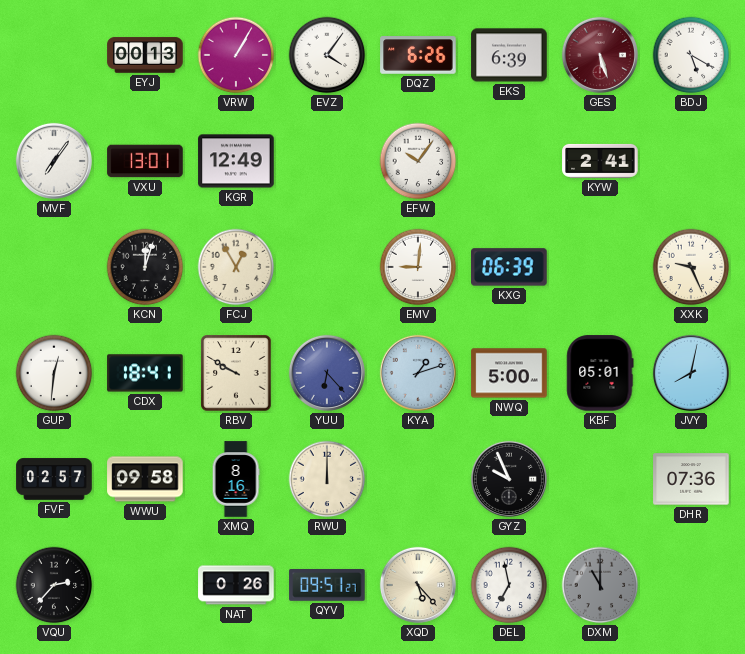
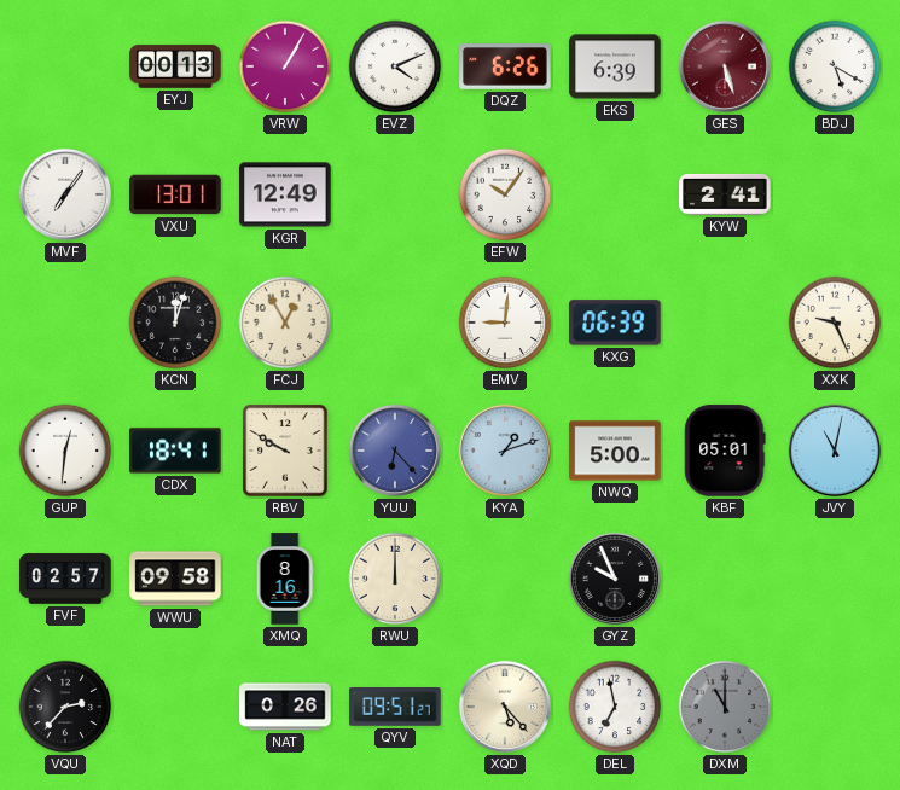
EVZ: 4:06 -> 4:11 (395, 66)
JVY: 8:02 -> 11:02 (835, 451)
DHR: 07:36 -> none (691, 479)
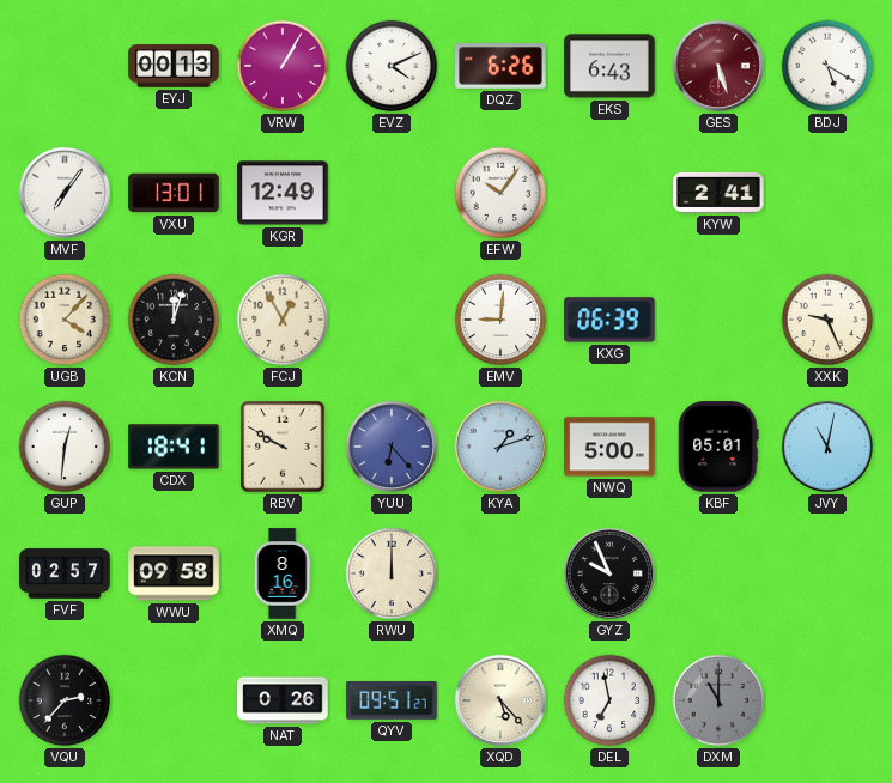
EKS: 6:39 -> 6:43 (609, 66)
UGB: none -> 4:07 (65, 320)
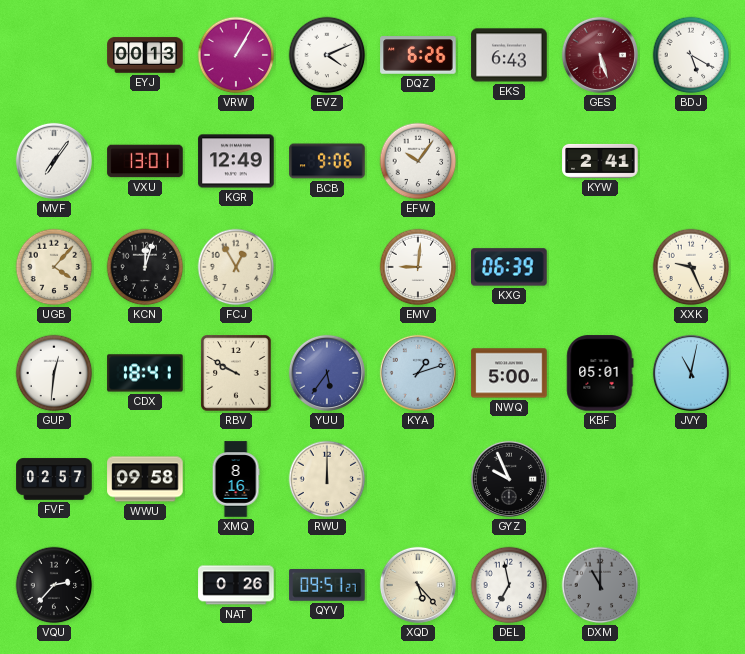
BCB: none -> 9:06 (327, 161)
YUU: 6:23 -> 5:36 (327, 373)
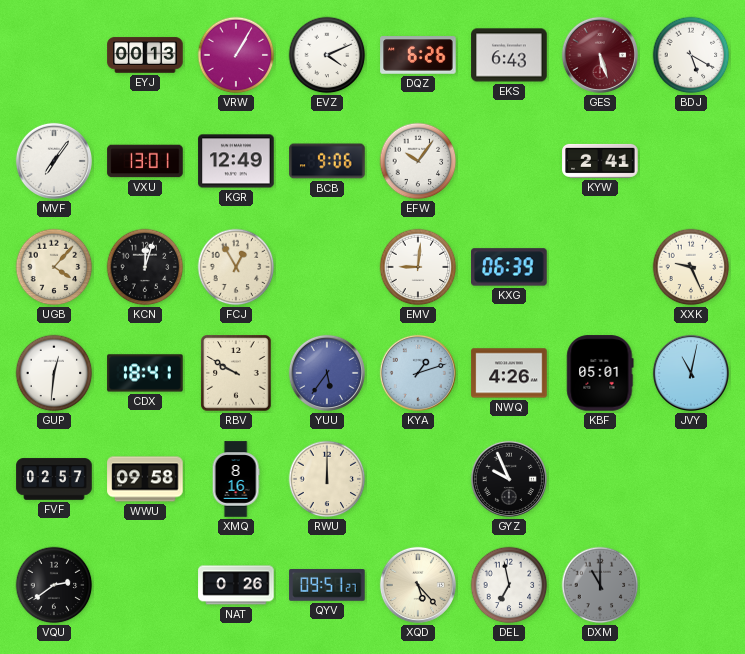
NWQ: 5:00 -> 4:26 (509, 373)
VQU: 2:37 -> 2:39 (54, 585)
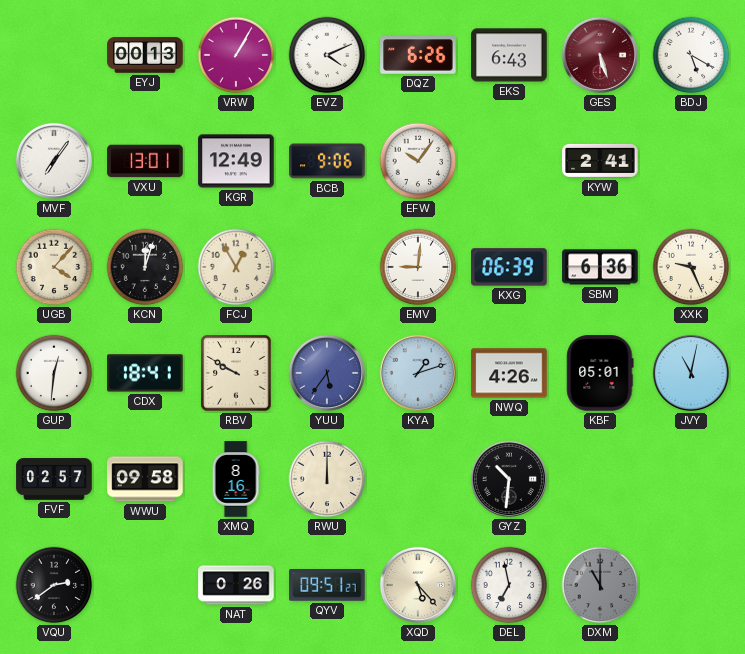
SBM: none -> 6:36 (600, 267)
GYZ: 9:56 -> 10:31 (509, 479)
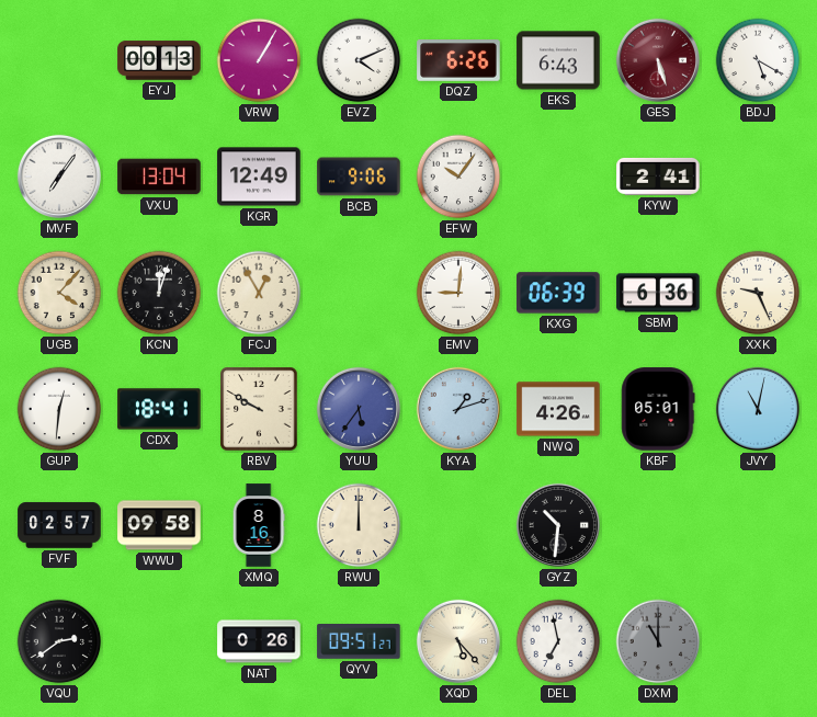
VXU: 13:01 -> 13:04 (159, 177)
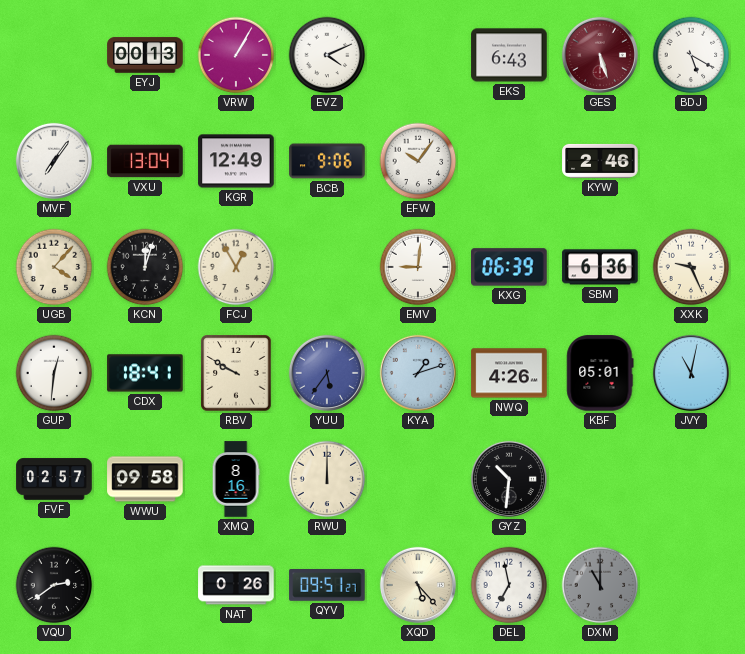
DQZ: 6:26 -> none (458, 60)
KYW: 2:41 -> 2:46 (600, 161)
